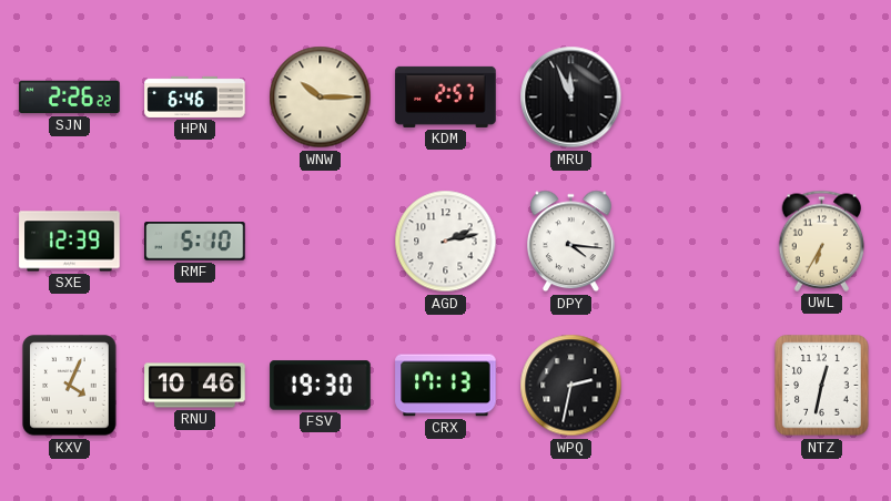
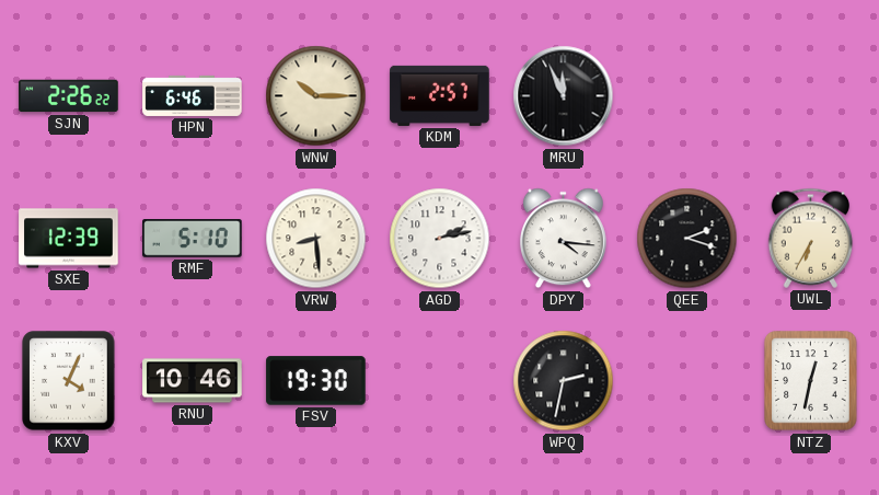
VRW: none -> 8:29 (316, 239)
QEE: none -> 2:18 (687, 239)
CRX: 17:13 -> none (446, 386)
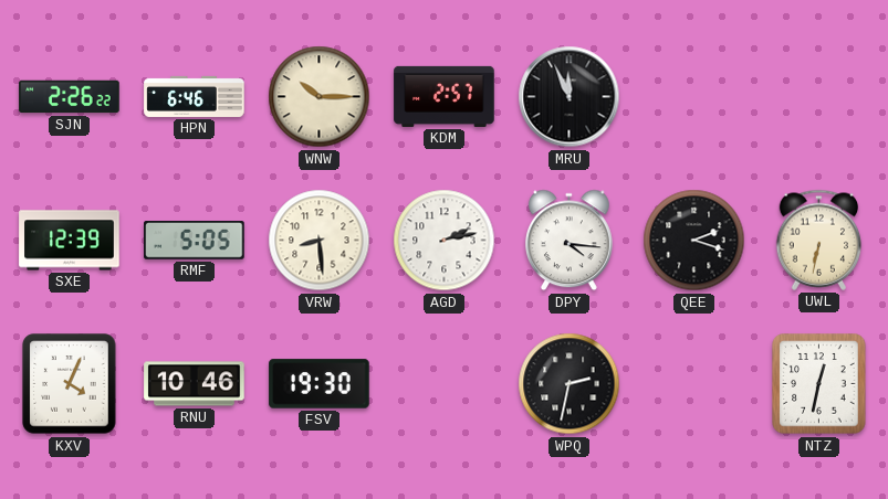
RMF: 5:10 -> 5:05 (195, 241)
UWL: 6:35 -> 6:32 (819, 240)
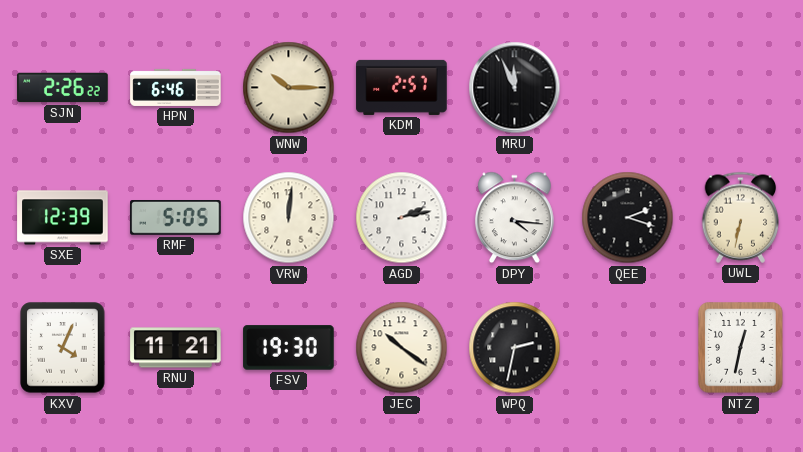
VRW: 8:29 -> 12:01 (289, 218)
RNU: 10:46 -> 11:21 (176, 348)
JEC: none -> 10:21 (402, 348)
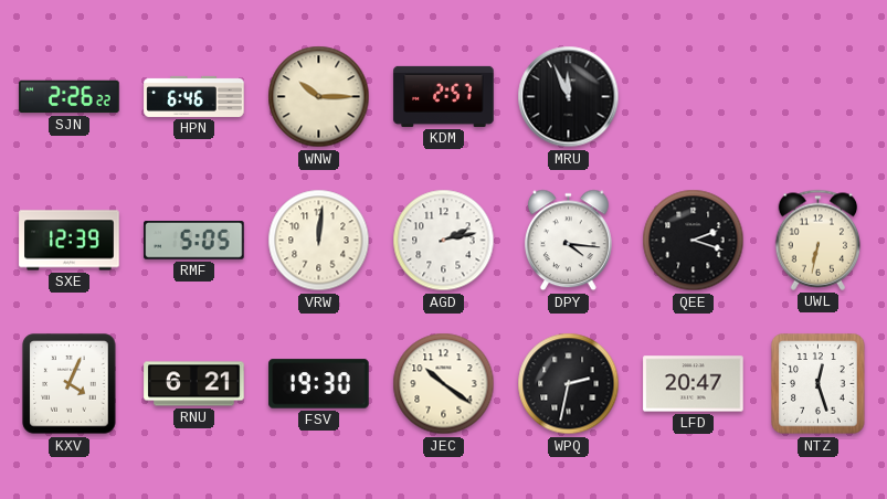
RNU: 11:21 -> 6:21 (194, 384)
LFD: none -> 20:47 (694, 384)
NTZ: 12:32 -> 12:27 (819, 384)
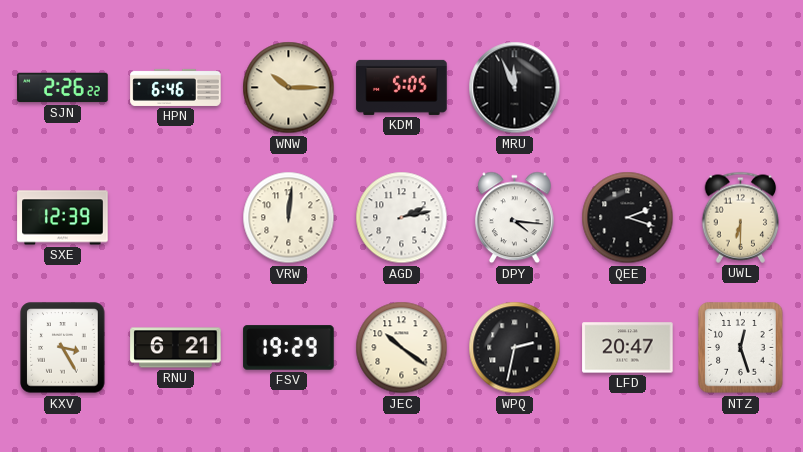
KDM: 2:57 -> 5:05 (402, 87)
RMF: 5:05 -> none (194, 241)
UWL: 6:32 -> 6:30 (741, 217)
KXV: 4:04 -> 3:25 (63, 348)
FSV: 19:30 -> 19:29 (289, 348)
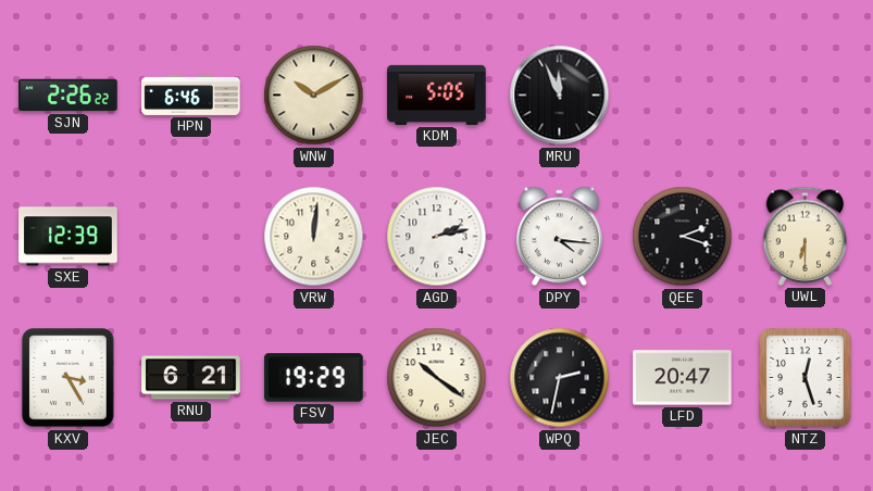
WNW: 10:15 -> 10:10 (314, 96)
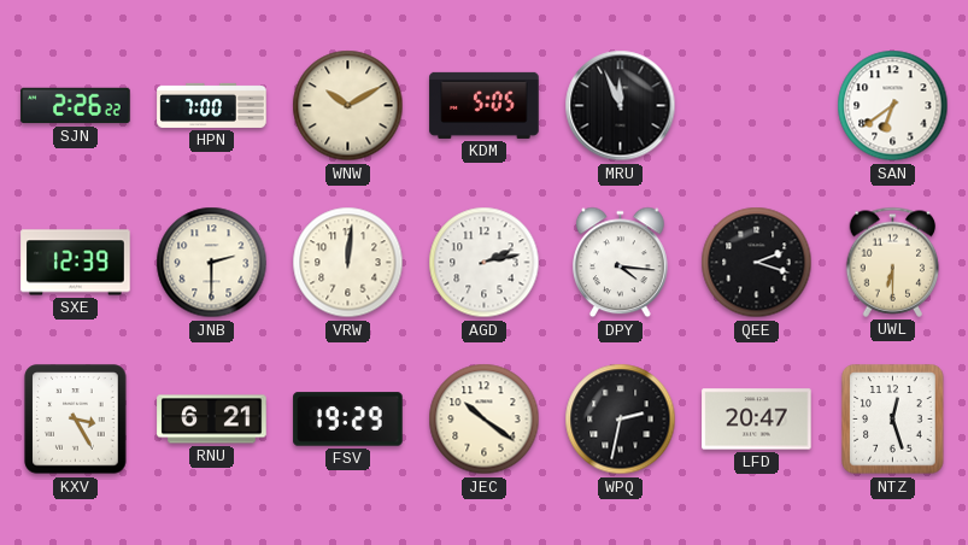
HPN: 6:46 -> 7:00 (212, 105)
SAN: none -> 6:39 (893, 106)
JNB: none -> 2:30 (212, 263)
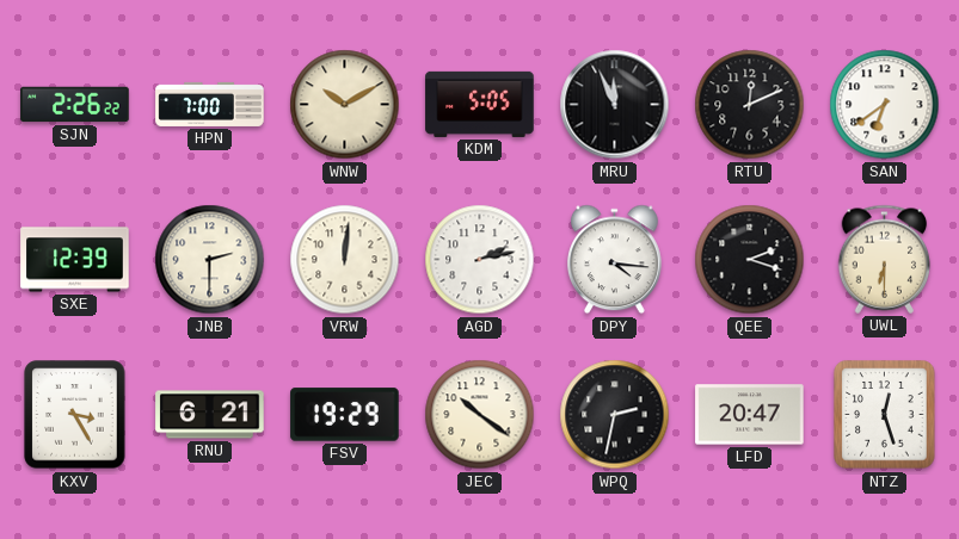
RTU: none -> 12:11 (750, 105)
